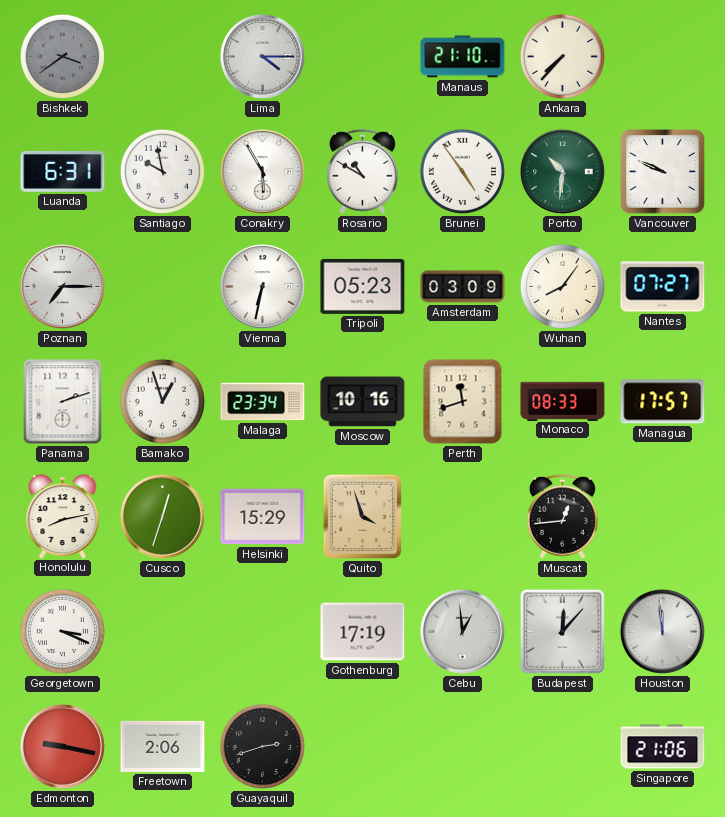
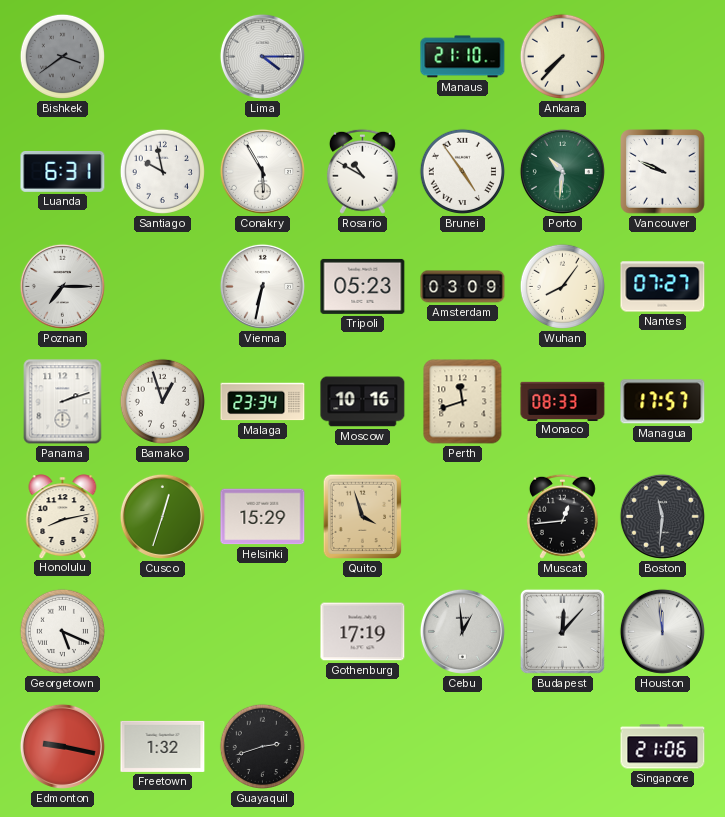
Boston: none -> 11:31 (662, 516)
Georgetown: 3:19 -> 5:19 (62, 631)
Freetown: 2:06 -> 1:32 (163, 746)
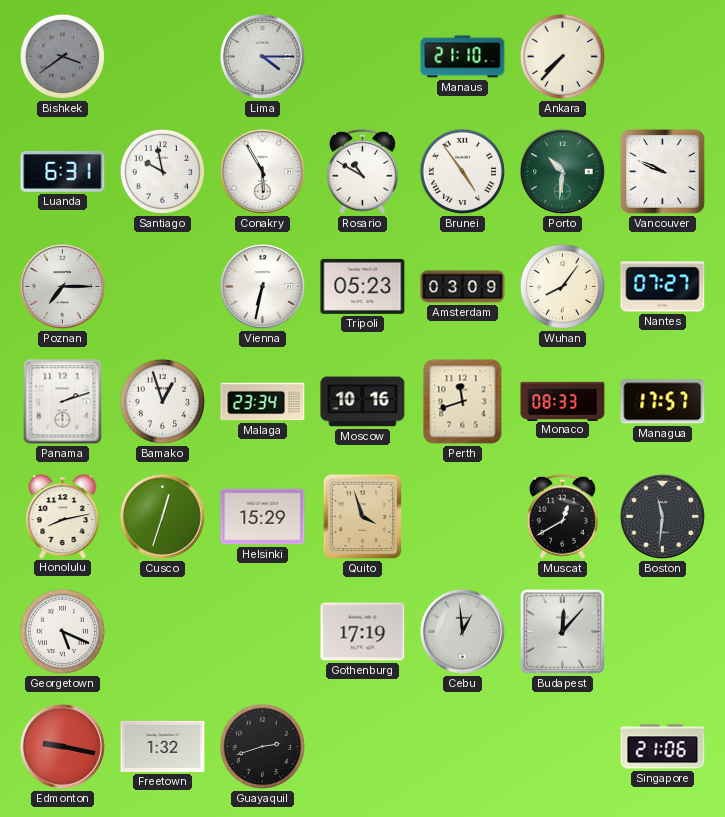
Muscat: 12:44 -> 12:40 (562, 516)
Houston: 11:59 -> none (662, 631)
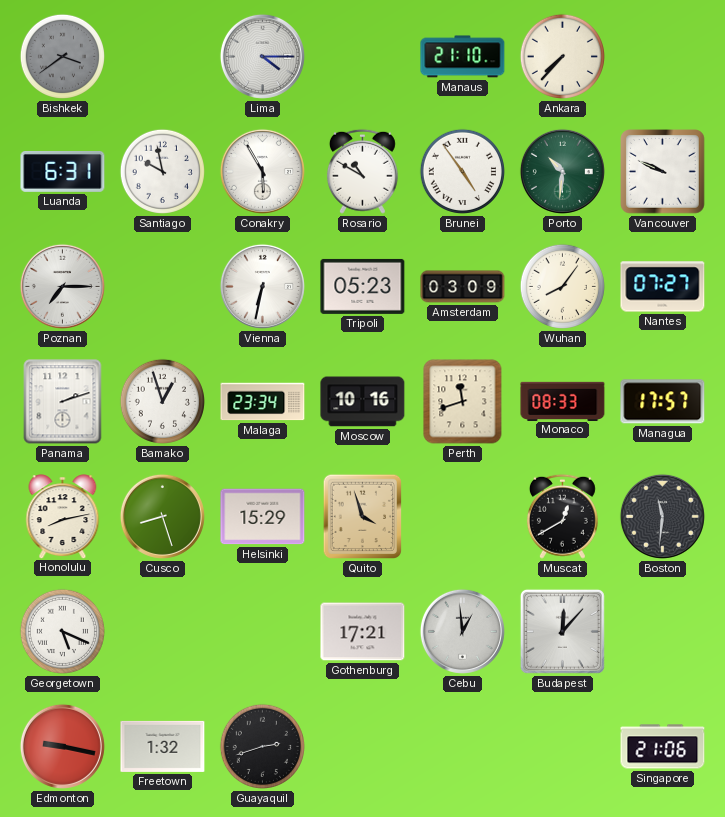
Cusco: 12:33 -> 8:27 (162, 516)
Gothenburg: 17:19 -> 17:21 (363, 632)
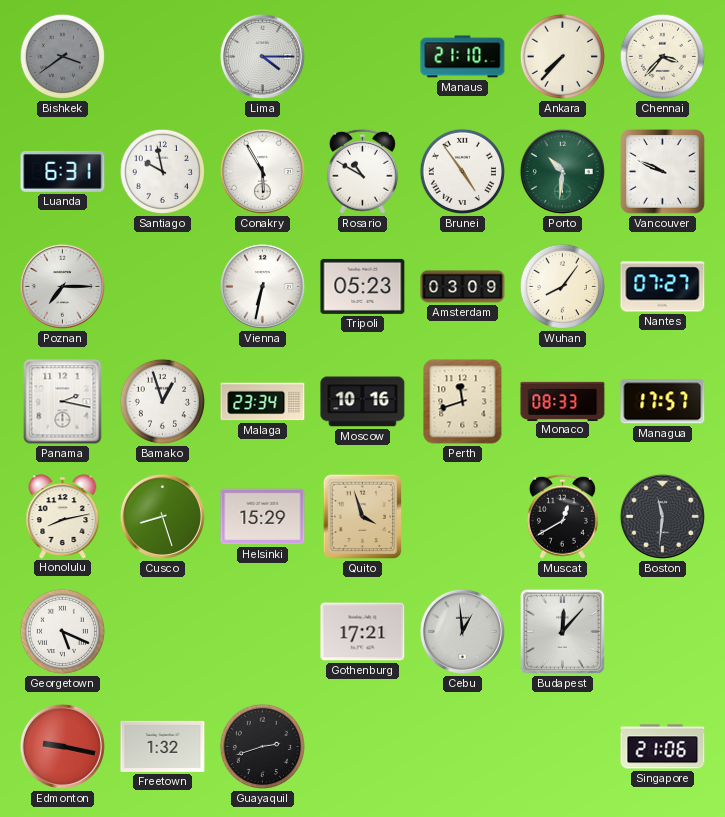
Chennai: none -> 3:37 (662, 56)
Panama: 2:12 -> 2:17 (63, 402)
